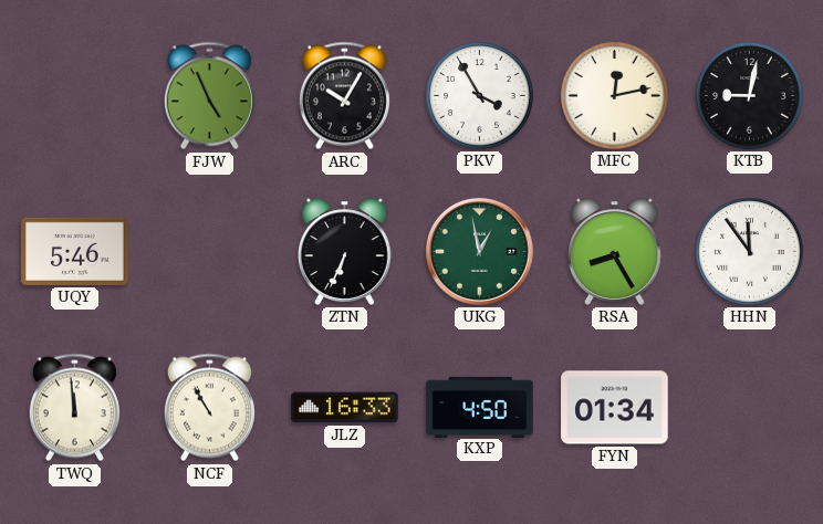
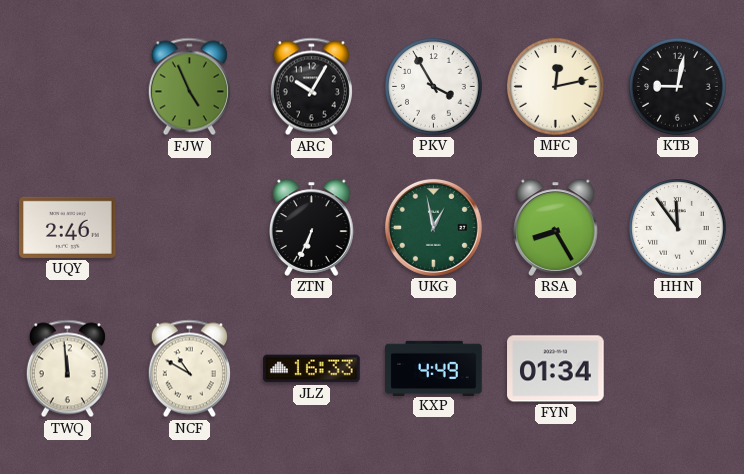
UQY: 5:46 -> 2:46 (68, 227)
NCF: 10:55 -> 10:50 (189, 369)
KXP: 4:50 -> 4:49 (434, 368)
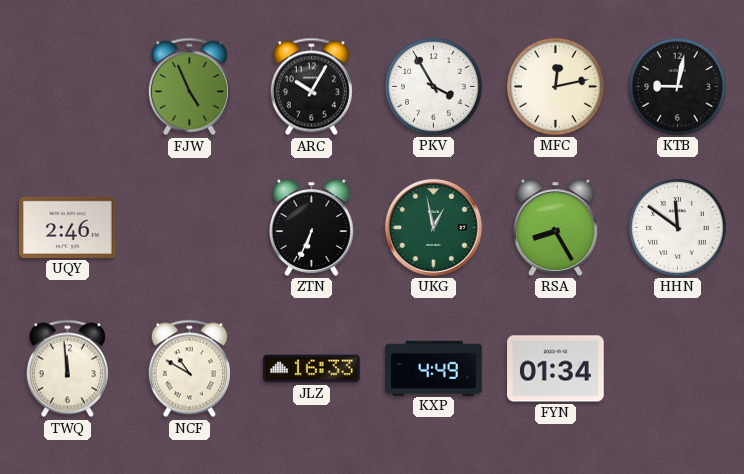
HHN: 11:54 -> 11:51 (678, 228)
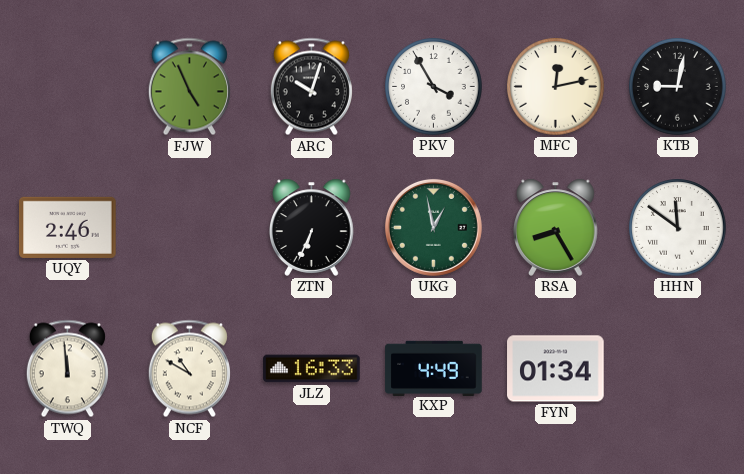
ARC: 10:05 -> 10:03 (311, 87)
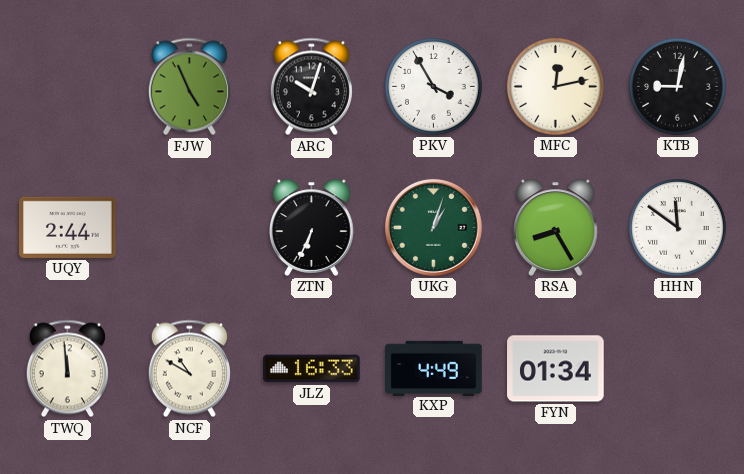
UQY: 2:46 -> 2:44 (68, 227)
UKG: 12:58 -> 1:03 (433, 227)
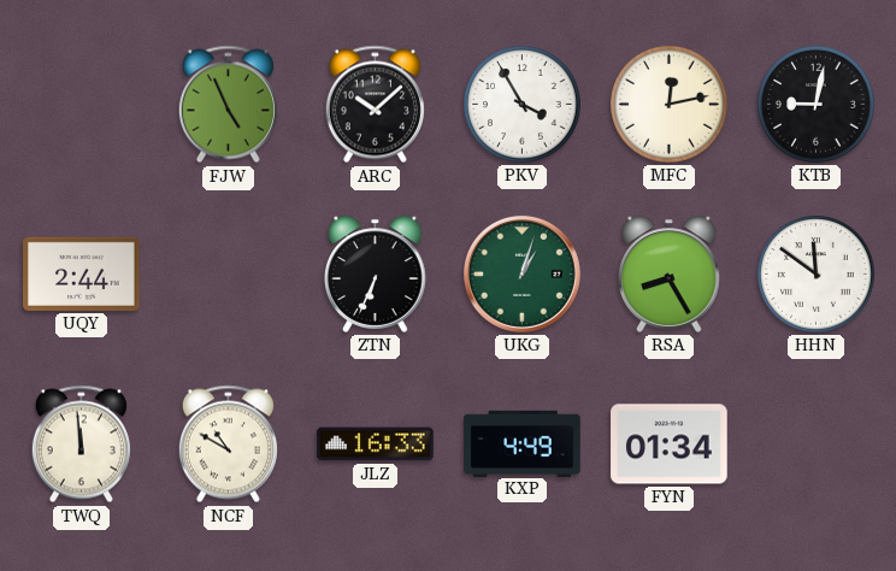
ARC: 10:03 -> 10:08 (375, 105)
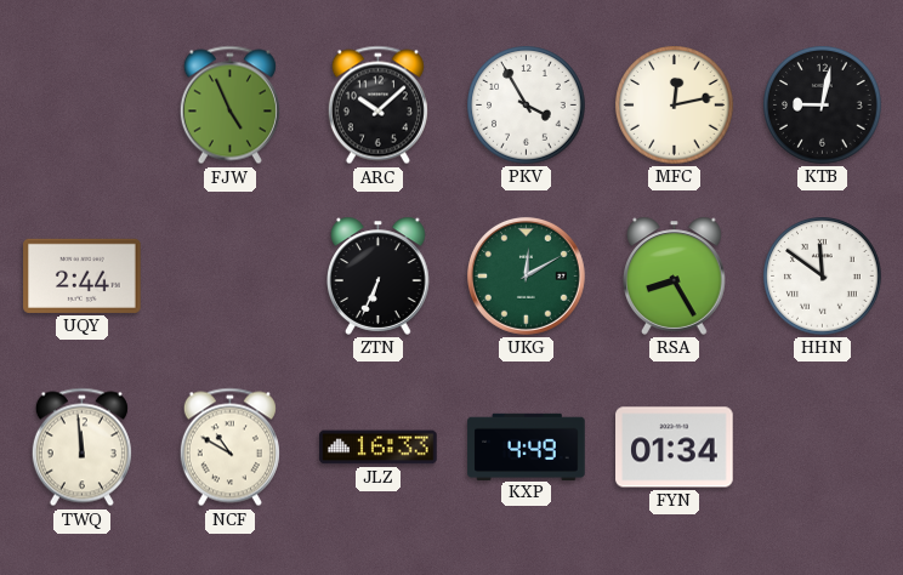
UKG: 1:03 -> 12:10 (526, 275)
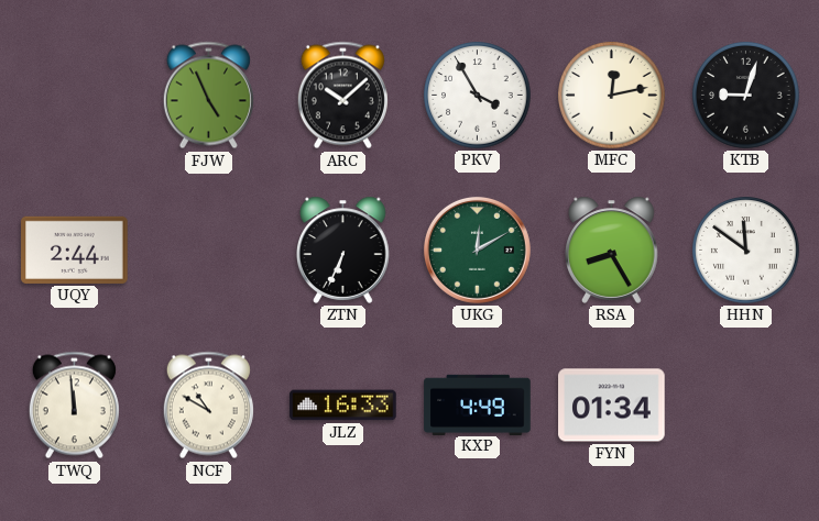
KTB: 9:02 -> 9:03 (746, 96)
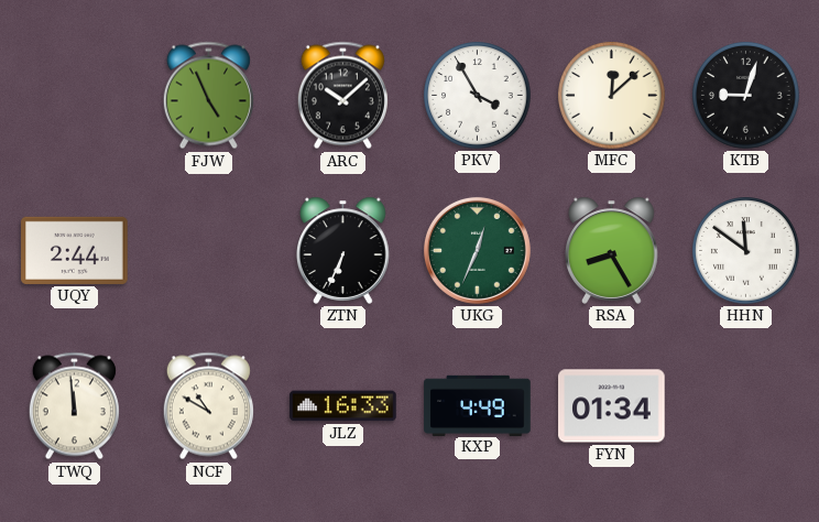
MFC: 12:13 -> 12:08 (612, 96)
UKG: 12:10 -> 12:34 (477, 250)
